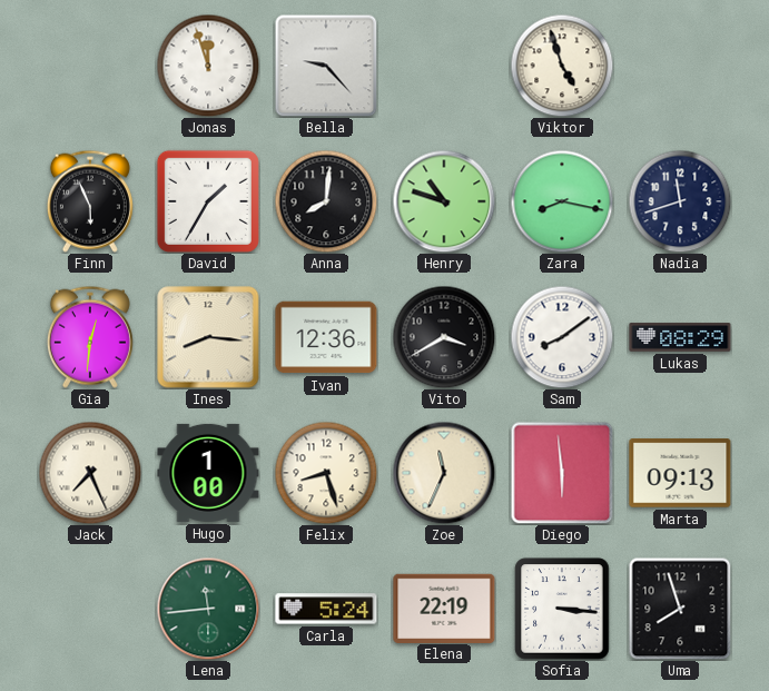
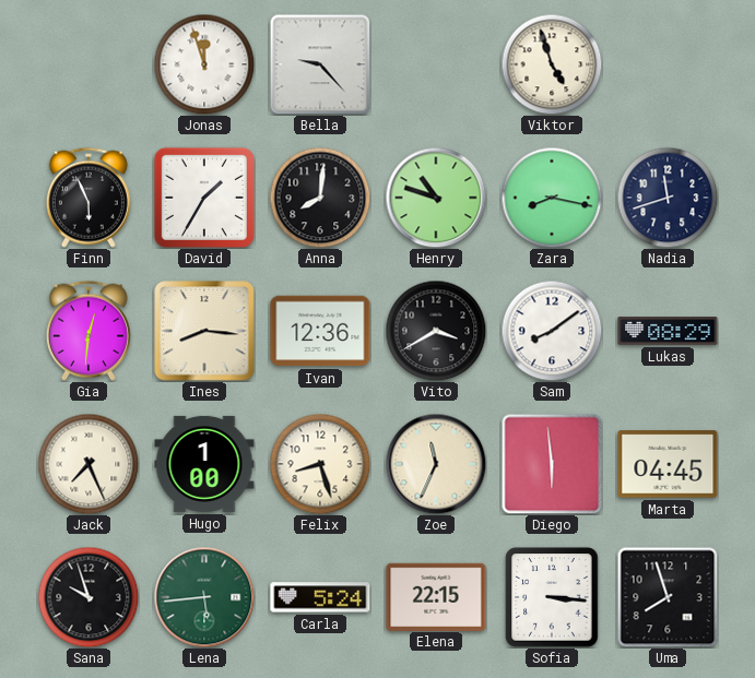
Marta: 09:13 -> 04:45 (668, 464)
Sana: none -> 9:57 (89, 597)
Lena: 11:44 -> 5:44 (204, 597)
Elena: 22:19 -> 22:15 (436, 596)
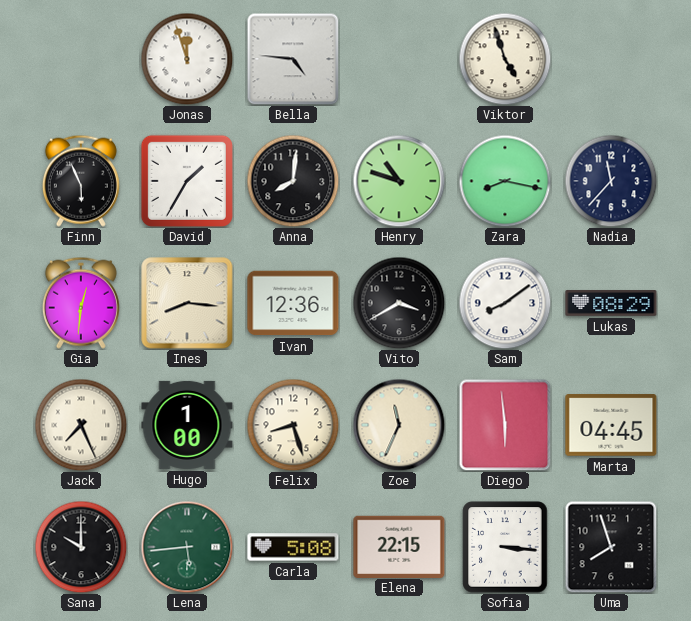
Bella: 9:23 -> 4:46 (293, 59)
Nadia: 11:42 -> 11:37 (611, 181)
Sana: 9:57 -> 10:00 (81, 547)
Carla: 5:24 -> 5:08 (293, 547)
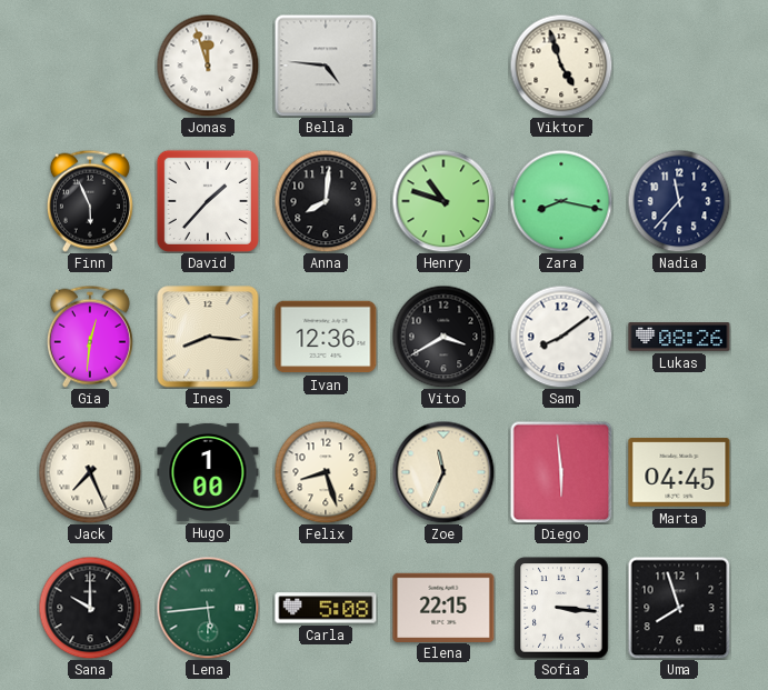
David: 1:35 -> 1:37 (208, 201)
Lukas: 08:29 -> 08:26 (679, 337)
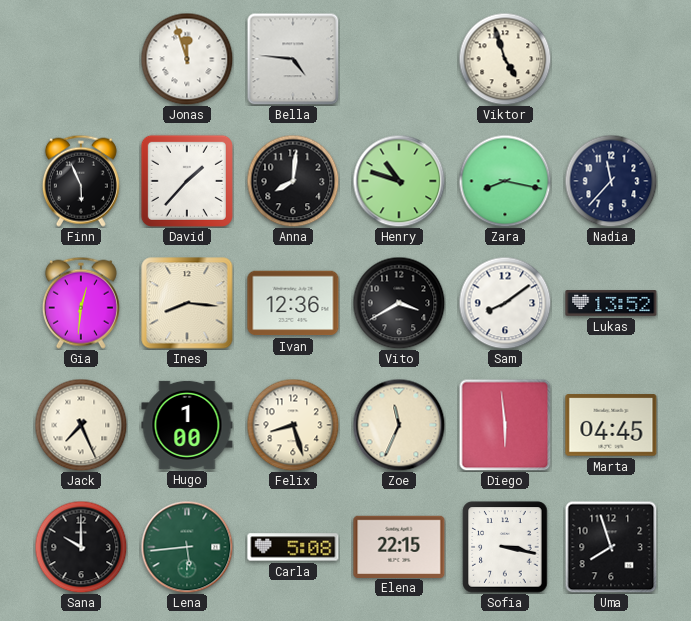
Lukas: 08:26 -> 13:52 (611, 303)
Sofia: 3:16 -> 3:17 (505, 547)
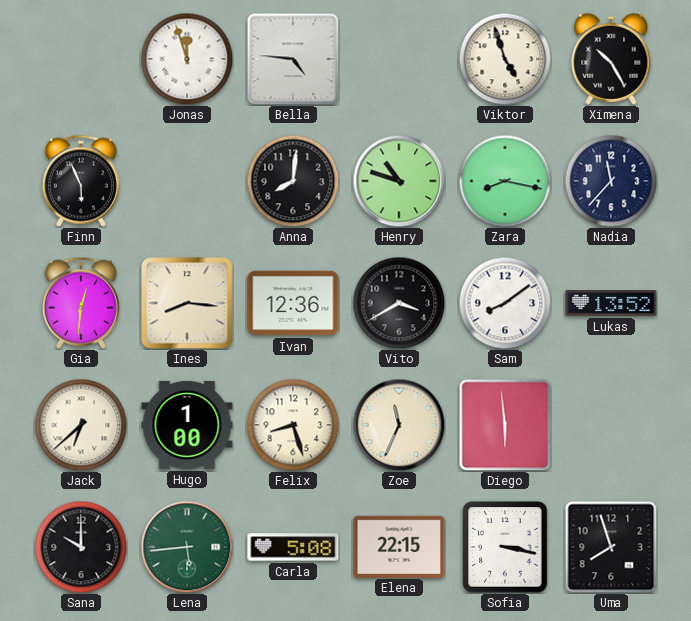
Ximena: none -> 10:25 (611, 59)
David: 1:37 -> none (187, 181)
Jack: 7:26 -> 6:38 (81, 425)
Marta: 04:45 -> none (611, 425)
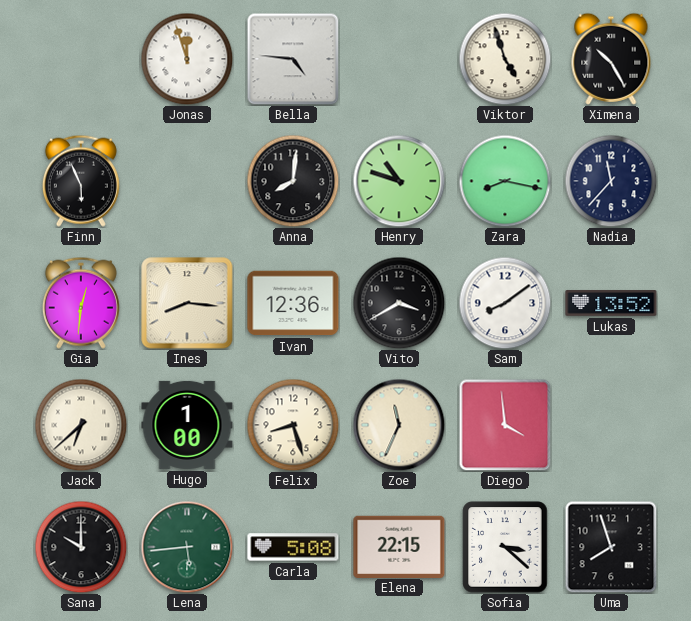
Diego: 5:59 -> 3:59 (505, 425)
Sofia: 3:17 -> 3:22 (505, 547)
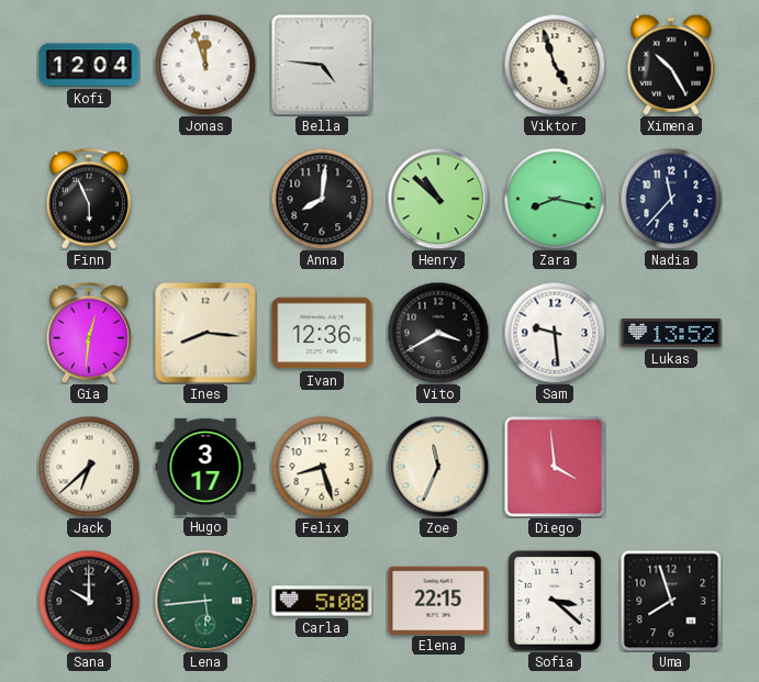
Kofi: none -> 12:04 (89, 65)
Henry: 10:48 -> 10:52 (438, 199)
Sam: 8:09 -> 9:29 (555, 333)
Hugo: 1:00 -> 3:17 (205, 467)
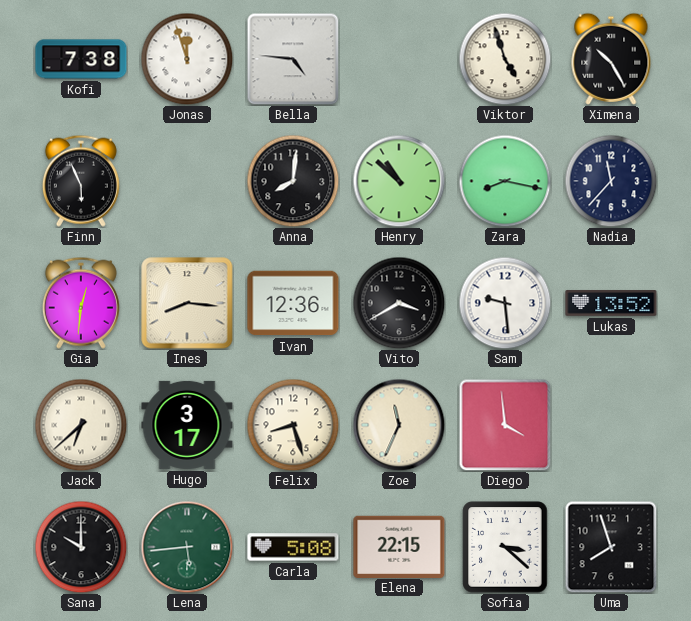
Kofi: 12:04 -> 7:38 (81, 59)
